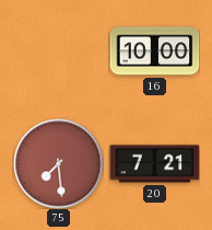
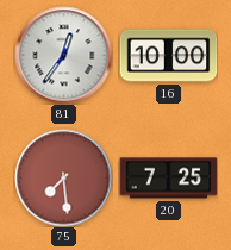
81: none -> 12:36 (63, 55)
20: 7:21 -> 7:25 (168, 179)
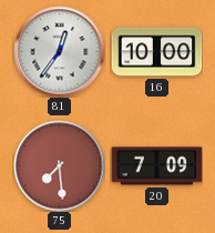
20: 7:25 -> 7:09 (156, 166)
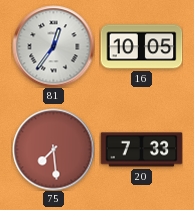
16: 10:00 -> 10:05 (141, 47)
20: 7:09 -> 7:33 (141, 150)
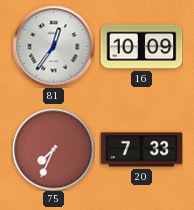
16: 10:05 -> 10:09 (141, 47)
75: 7:29 -> 7:34 (53, 149)
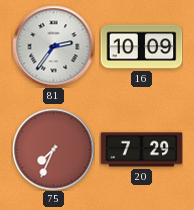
81: 12:36 -> 2:36 (53, 46)
20: 7:33 -> 7:29 (141, 150)
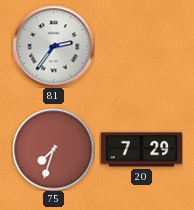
16: 10:09 -> none (141, 47)
75: 7:34 -> 7:33 (53, 149)
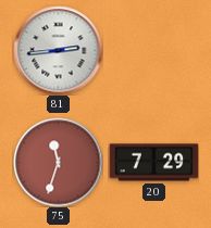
81: 2:36 -> 2:44 (58, 50)
75: 7:33 -> 11:33 (58, 162)
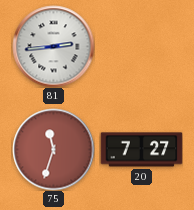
20: 7:29 -> 7:27 (141, 150)
